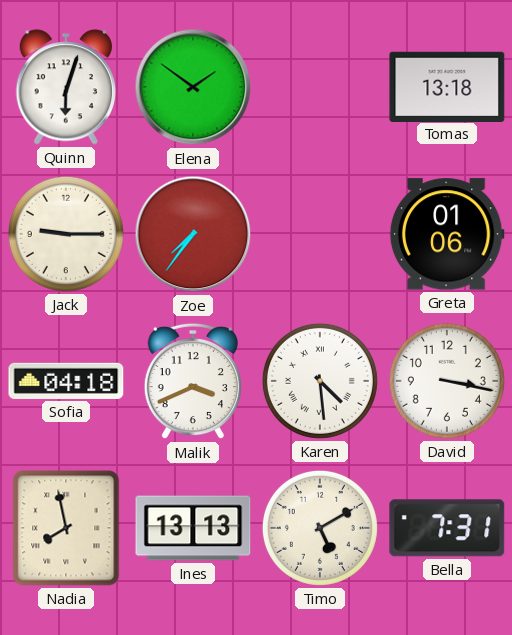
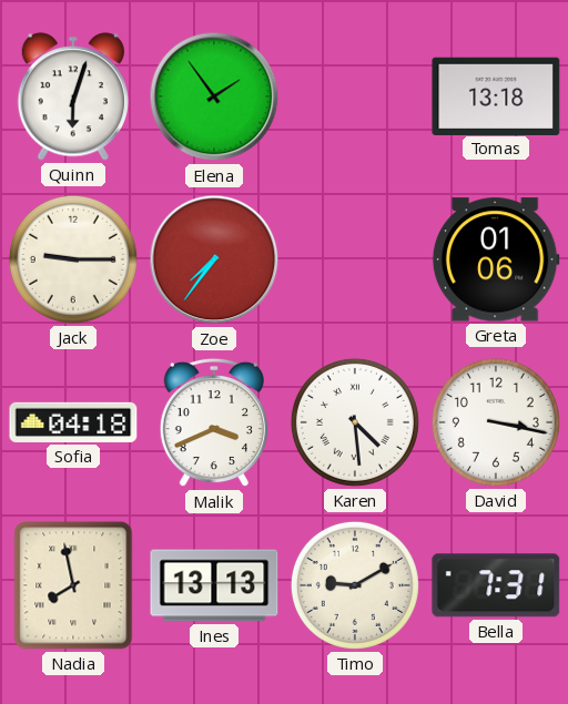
Elena: 1:51 -> 1:54 (214, 96)
Timo: 5:10 -> 9:10 (355, 585)
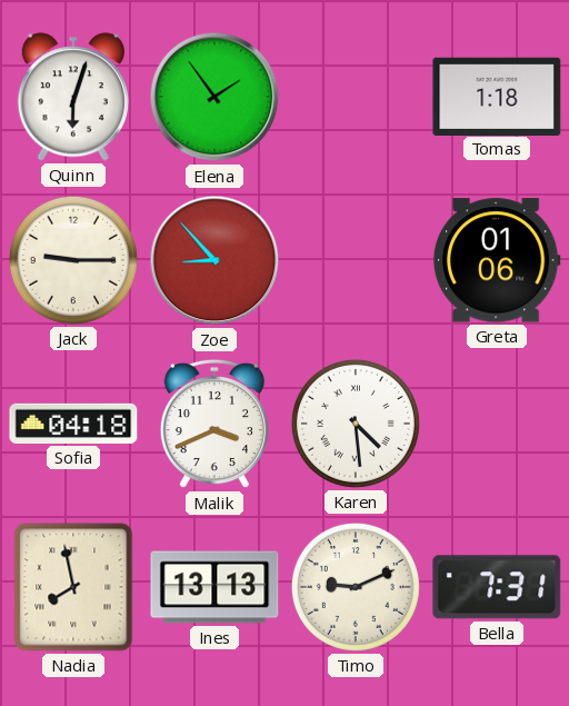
Tomas: 13:18 -> 1:18 (497, 96)
Zoe: 7:36 -> 8:53 (214, 260)
David: 3:17 -> none (496, 422)
Timo: 9:10 -> 9:11 (356, 587)
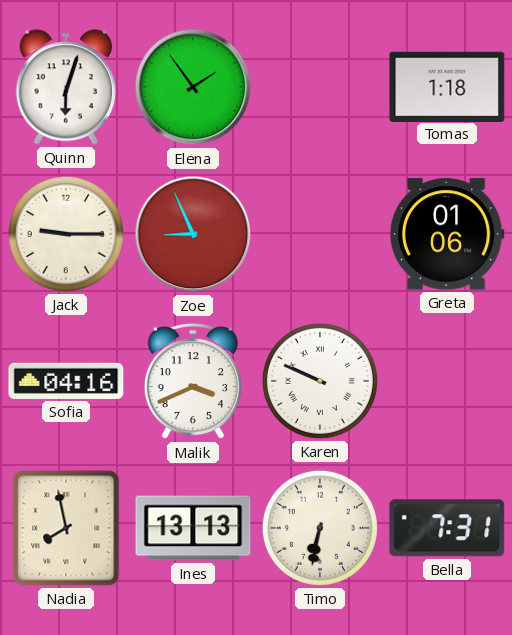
Zoe: 8:53 -> 8:56 (193, 234)
Sofia: 04:18 -> 04:16 (66, 381)
Karen: 4:29 -> 9:49 (320, 381)
Timo: 9:11 -> 6:32 (320, 528)
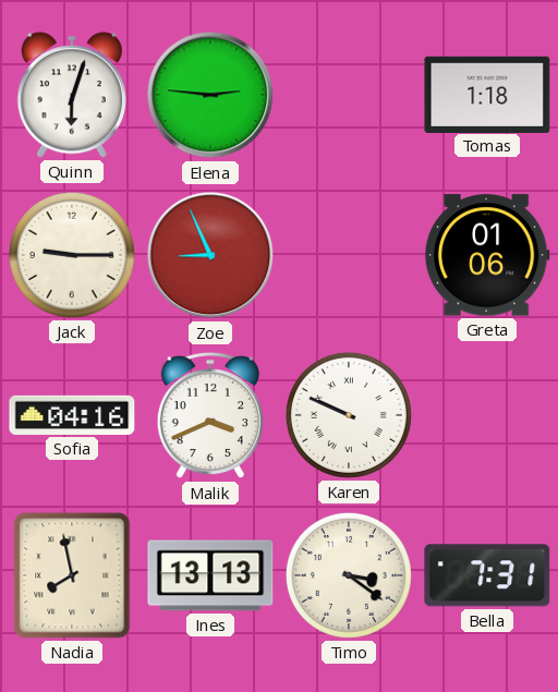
Elena: 1:54 -> 2:46 (210, 95)
Timo: 6:32 -> 3:21 (349, 575)
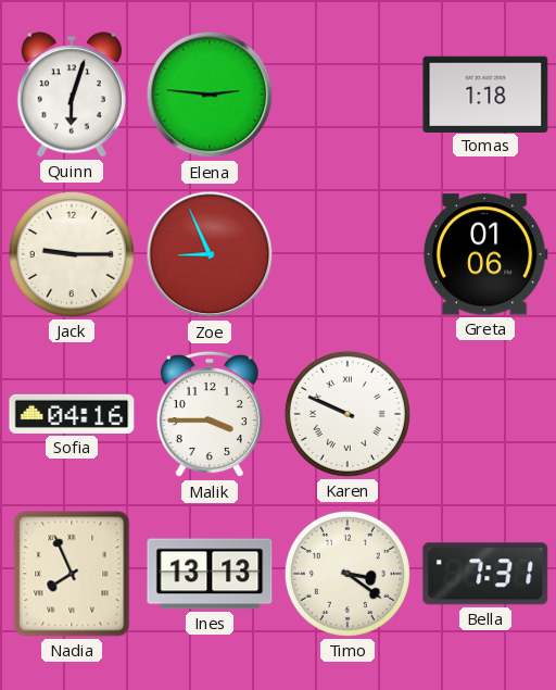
Malik: 3:41 -> 3:45 (210, 414)
Nadia: 7:58 -> 7:56 (72, 574)
